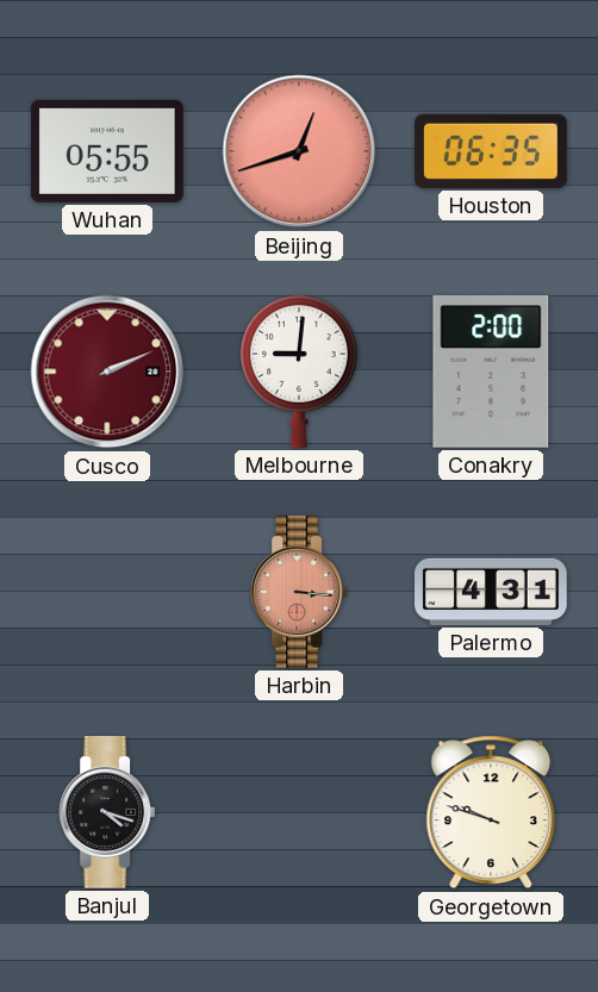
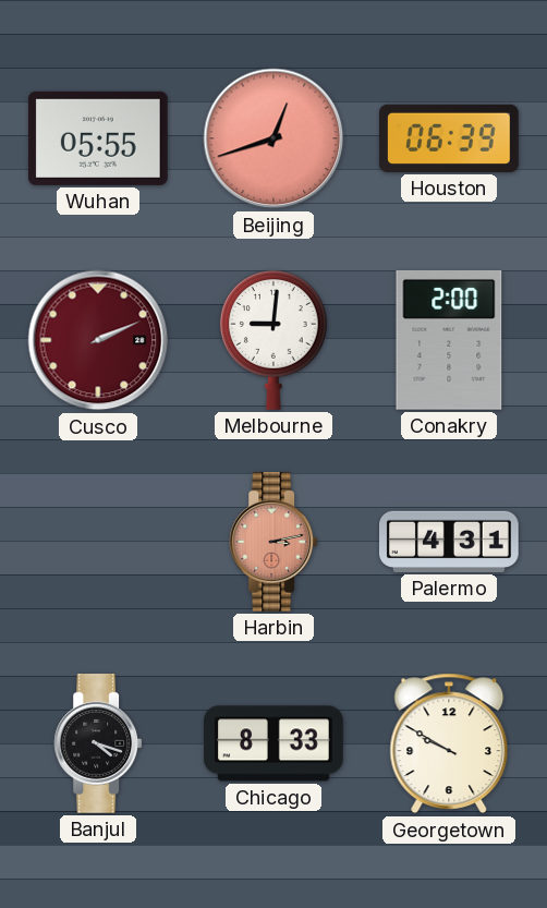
Houston: 06:35 -> 06:39 (450, 138)
Harbin: 3:16 -> 3:13 (273, 543)
Chicago: none -> 8:33 (273, 743)
Georgetown: 9:48 -> 9:50 (449, 743)
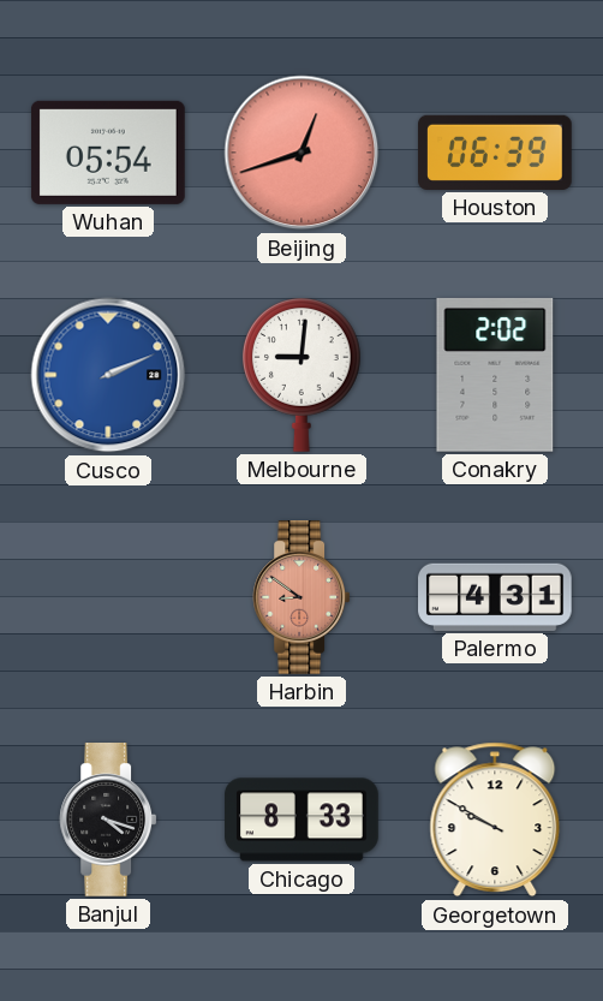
Wuhan: 05:55 -> 05:54 (108, 153)
Cusco dial: burgundy -> blue (108, 375)
Conakry: 2:00 -> 2:02 (495, 375)
Harbin: 3:13 -> 8:51 (301, 598)
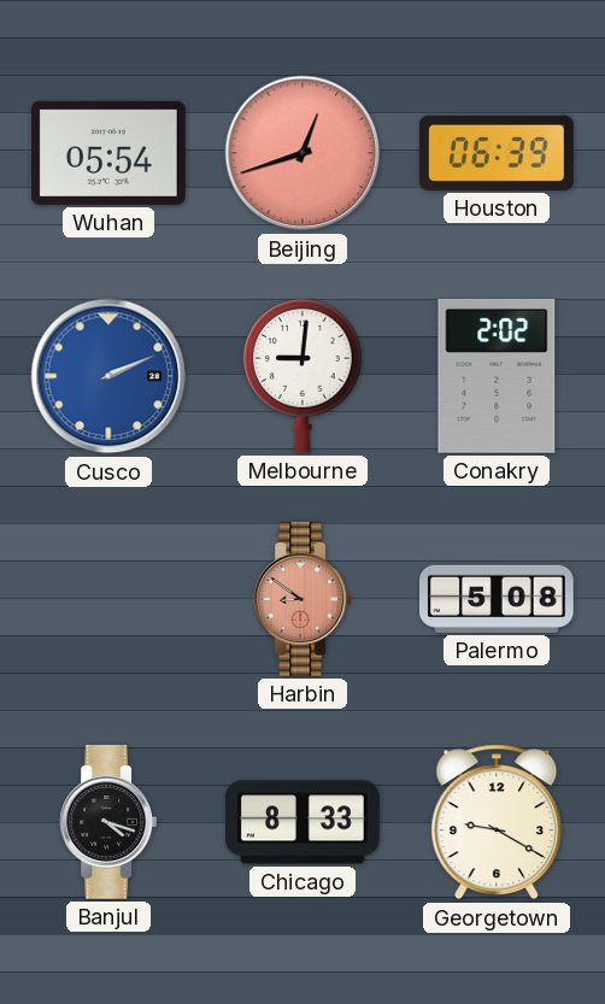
Palermo: 4:31 -> 5:08 (498, 599)
Georgetown: 9:50 -> 9:20 (497, 822)
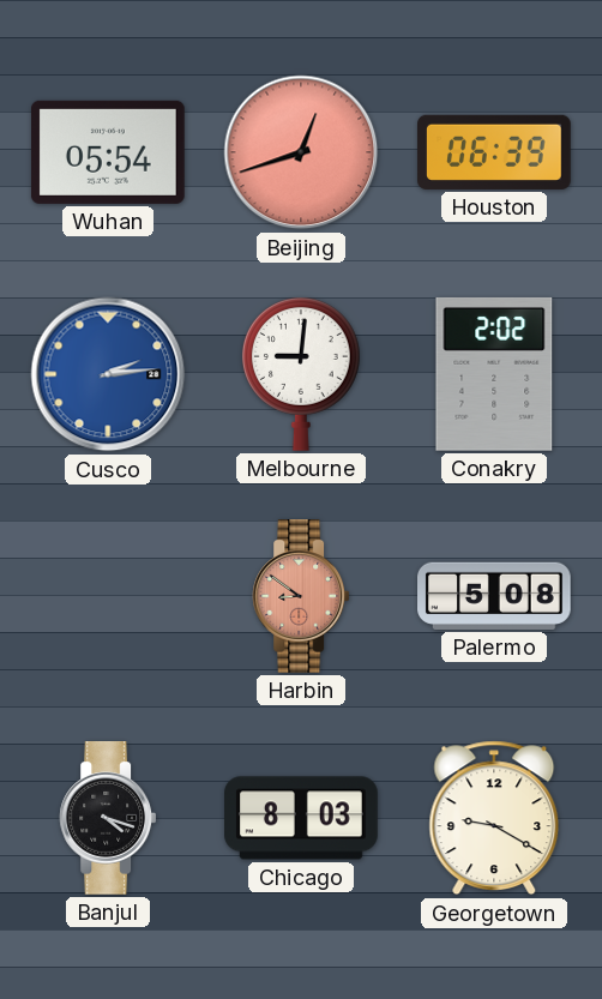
Cusco: 2:11 -> 2:14 (108, 374)
Chicago: 8:33 -> 8:03 (301, 818)
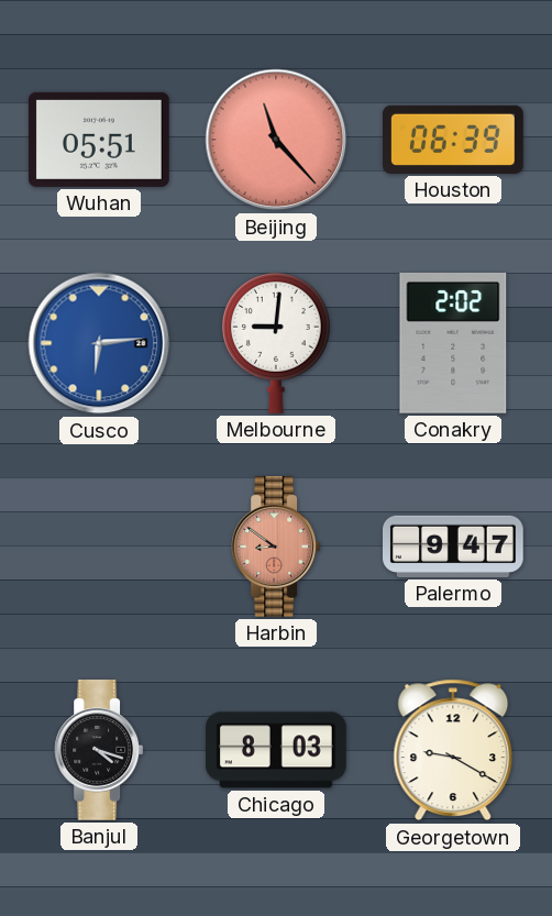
Wuhan: 05:54 -> 05:51 (99, 140)
Beijing: 12:42 -> 11:23 (276, 140)
Cusco: 2:14 -> 6:14 (99, 343)
Palermo: 5:08 -> 9:47 (454, 547)
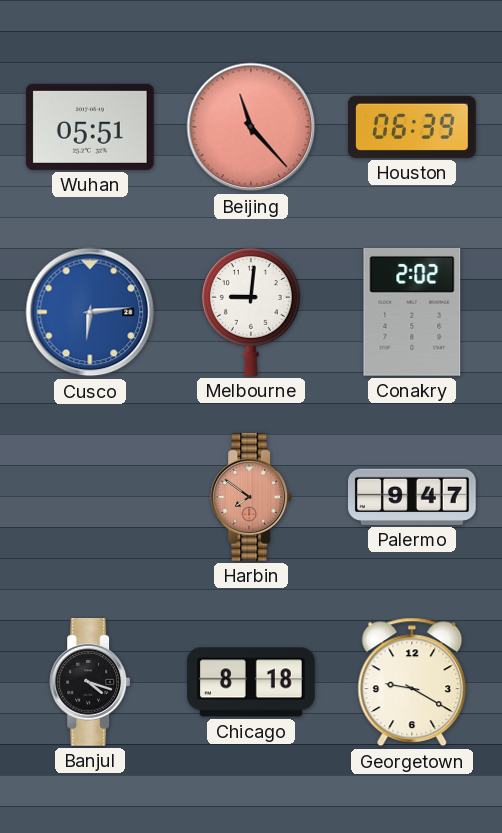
Harbin: 8:51 -> 7:51 (251, 498)
Chicago: 8:03 -> 8:18 (251, 682)
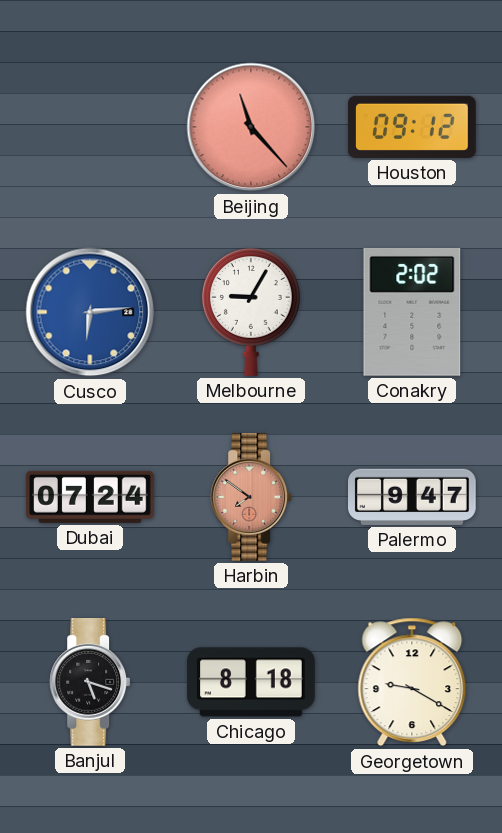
Wuhan: 05:51 -> none (90, 127)
Houston: 06:39 -> 09:12 (413, 127)
Melbourne: 9:01 -> 9:05 (252, 312)
Dubai: none -> 07:24 (91, 497)
Banjul: 4:18 -> 5:18 (90, 683)
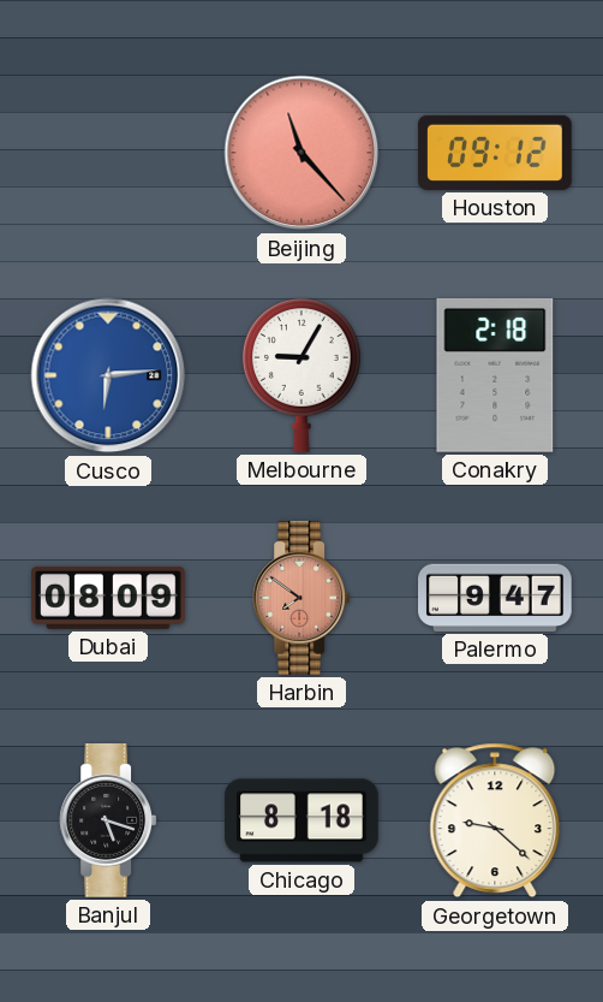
Conakry: 2:02 -> 2:18 (495, 375)
Dubai: 07:24 -> 08:09 (109, 598)
Georgetown: 9:20 -> 9:22 (495, 820)
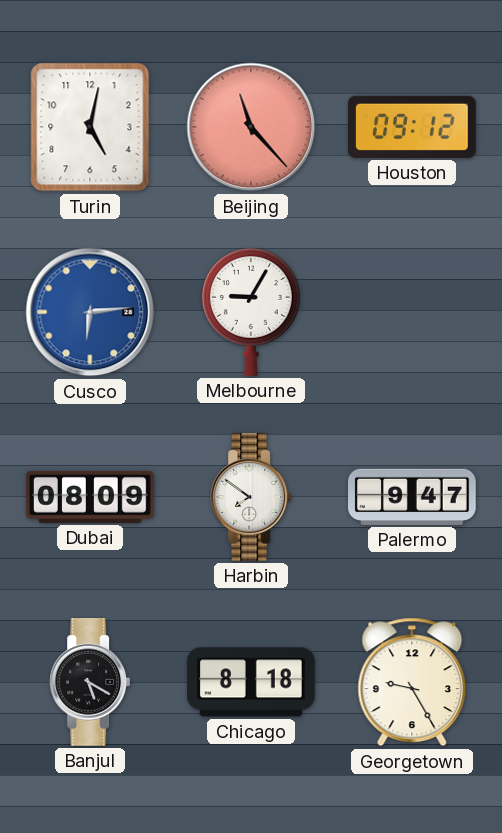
Turin: none -> 5:02 (90, 127)
Conakry: 2:18 -> none (495, 375)
Harbin dial: salmon -> white (251, 498)
Banjul: 5:18 -> 5:20 (90, 683)
Georgetown: 9:22 -> 9:25 (412, 682)
